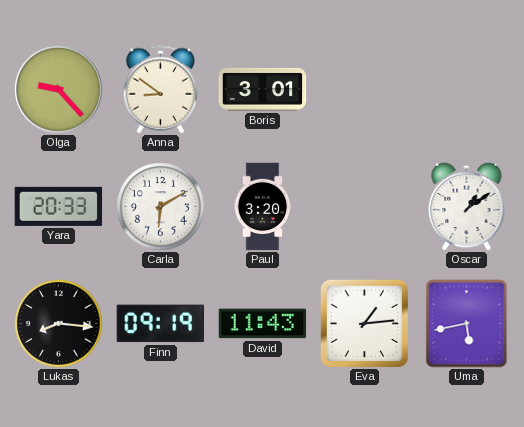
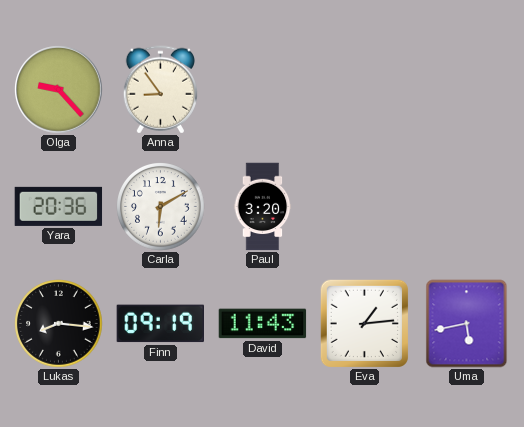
Anna: 8:51 -> 8:54 (160, 90)
Boris: 3:01 -> none (263, 89)
Yara: 20:33 -> 20:36 (59, 206)
Oscar: 1:09 -> none (467, 206)
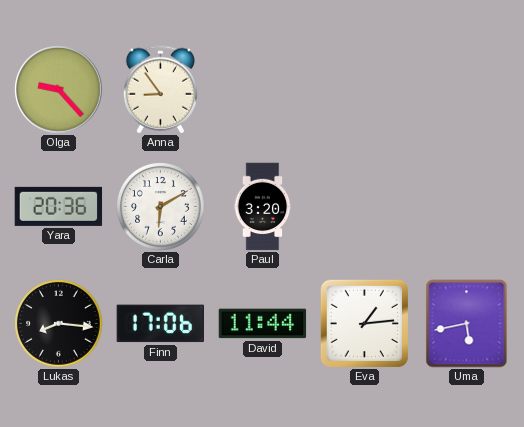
Finn: 09:19 -> 17:06 (160, 324)
David: 11:43 -> 11:44 (263, 324)
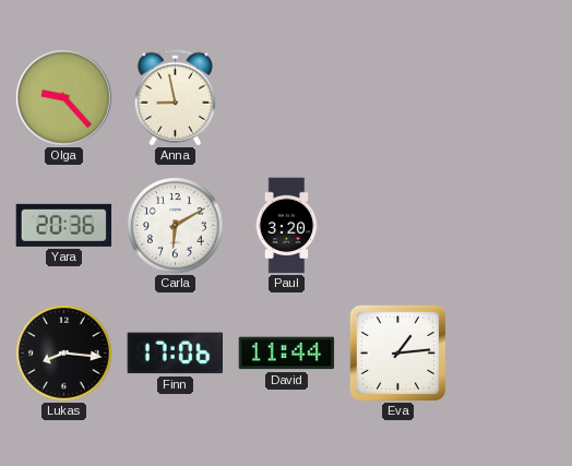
Anna: 8:54 -> 8:58 (175, 98)
Uma: 5:43 -> none (467, 324)
